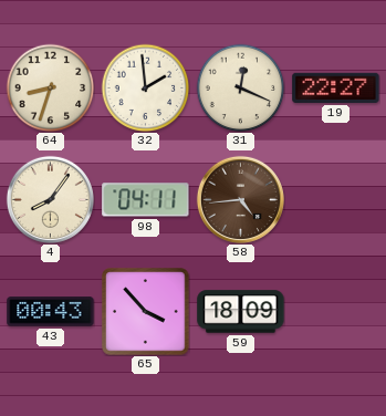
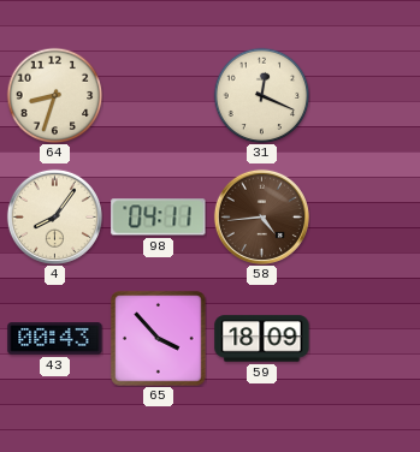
32: 1:59 -> none (145, 87)
19: 22:27 -> none (336, 87)
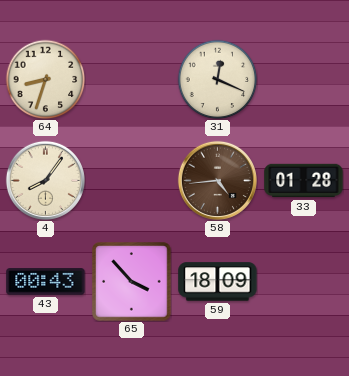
98: 04:11 -> none (159, 218)
33: none -> 01:28 (304, 181)
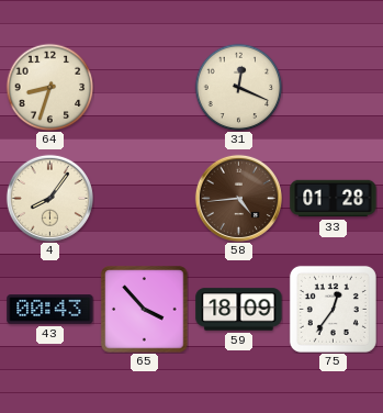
75: none -> 12:36 (333, 309)
